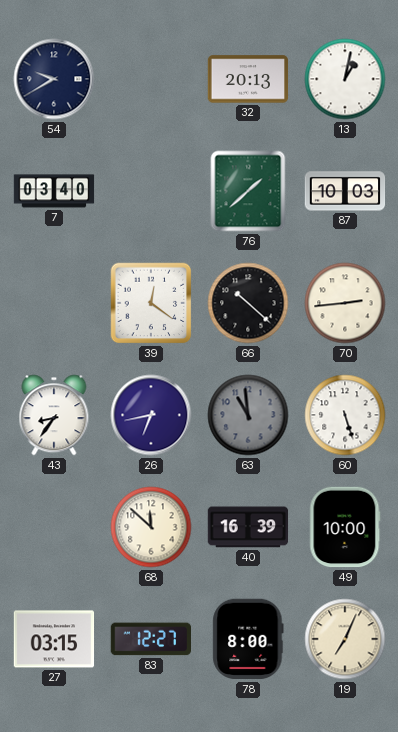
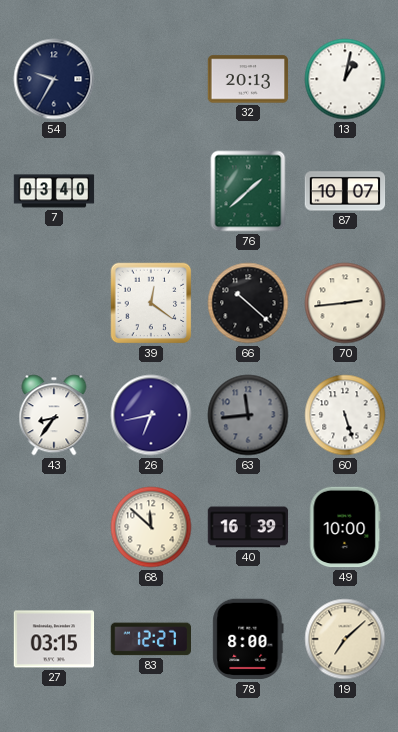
54: 9:40 -> 9:35 (54, 79)
87: 10:03 -> 10:07 (345, 191)
63: 10:59 -> 11:44 (248, 415)
19: 7:04 -> 7:08 (345, 639)
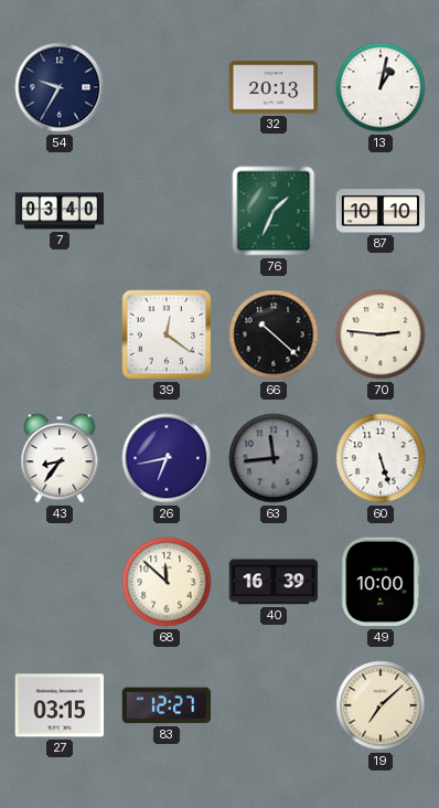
76: 1:38 -> 1:34 (274, 211)
87: 10:07 -> 10:10 (381, 211)
70: 2:44 -> 2:46 (381, 334)
78: 8:00 -> none (248, 639)
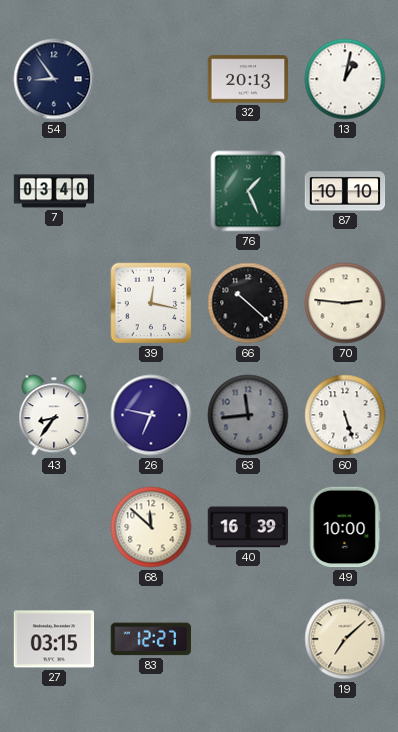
54: 9:35 -> 8:54 (54, 79)
76: 1:34 -> 1:26 (248, 191)
39: 12:21 -> 12:17 (151, 303)
26: 6:43 -> 6:47 (151, 415)
